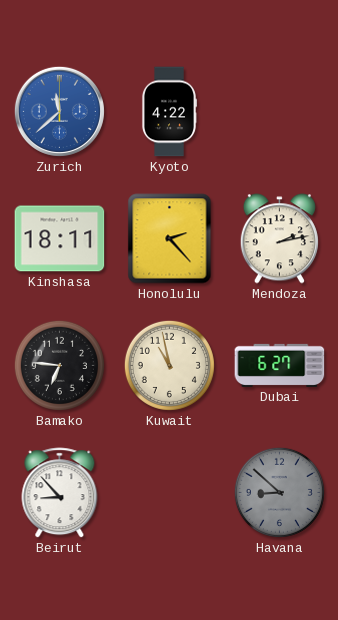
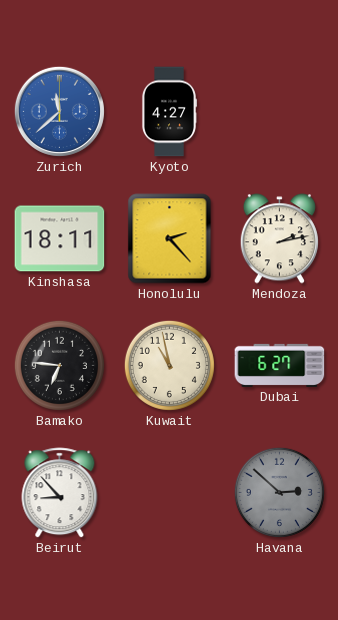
Kyoto: 4:22 -> 4:27 (168, 112)
Havana: 8:52 -> 2:52 (279, 492)
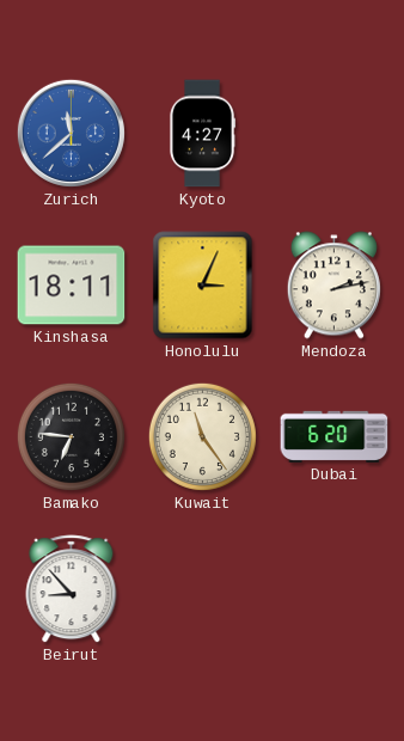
Honolulu: 2:23 -> 3:04 (203, 286)
Kuwait: 10:58 -> 11:24 (202, 436)
Dubai: 6:27 -> 6:20 (335, 436)
Havana: 2:52 -> none (279, 492)
